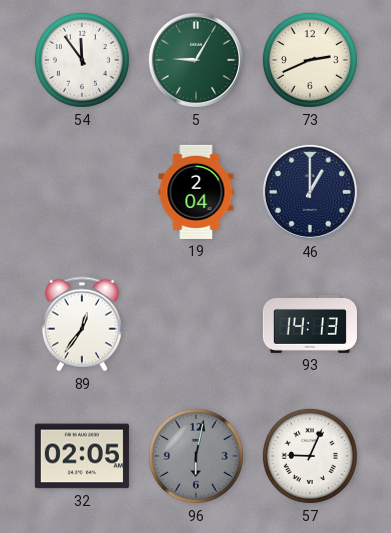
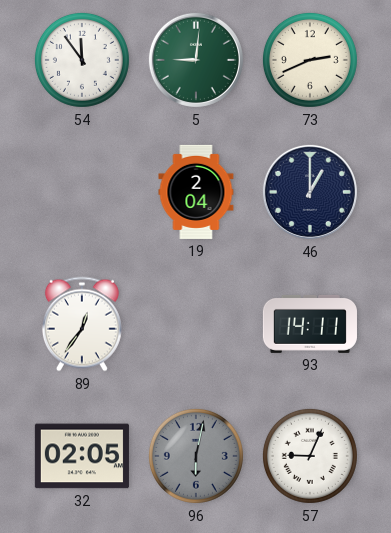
5: 9:05 -> 9:01 (196, 60)
93: 14:13 -> 14:11 (310, 324)
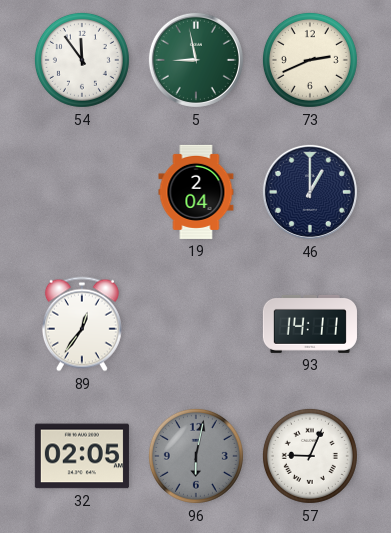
5: 9:01 -> 8:58 (196, 60)
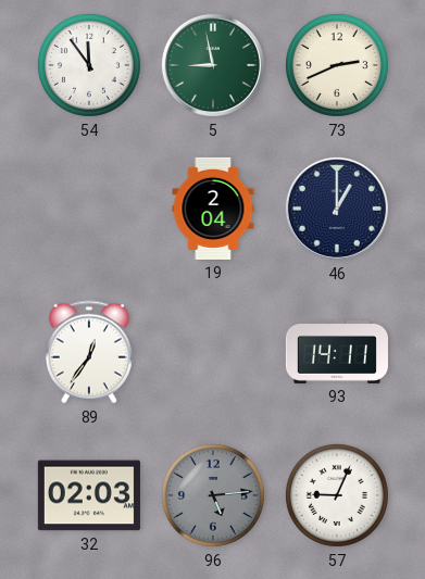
32: 02:05 -> 02:03 (89, 495)
96: 6:02 -> 5:14 (213, 495)
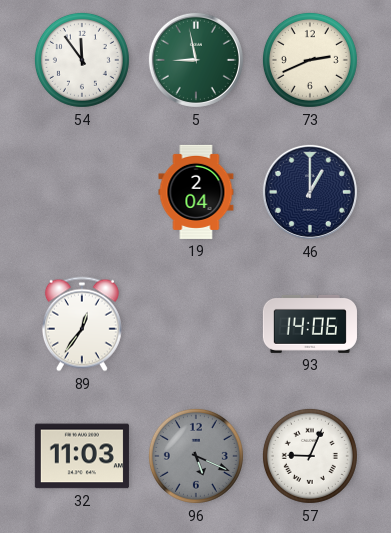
93: 14:11 -> 14:06 (310, 324)
32: 02:03 -> 11:03 (82, 456)
96: 5:14 -> 5:19 (196, 456)
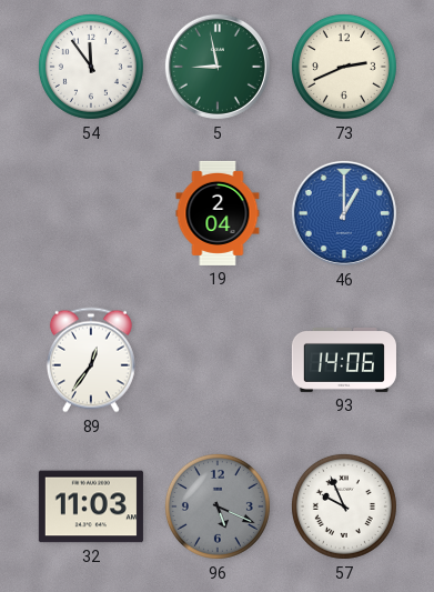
46 dial: navy -> blue (344, 213)
57: 9:04 -> 9:56 (344, 506)
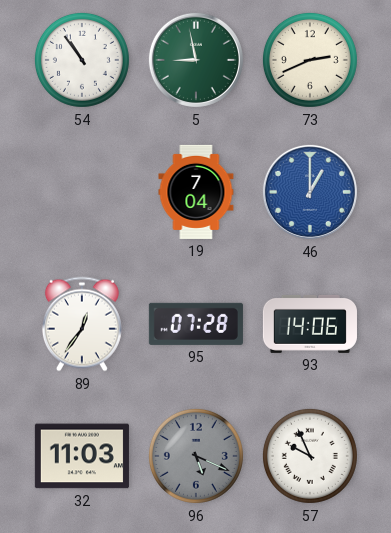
54: 11:54 -> 10:54 (82, 60)
19: 2:04 -> 7:04 (196, 192)
95: none -> 07:28 (196, 324)
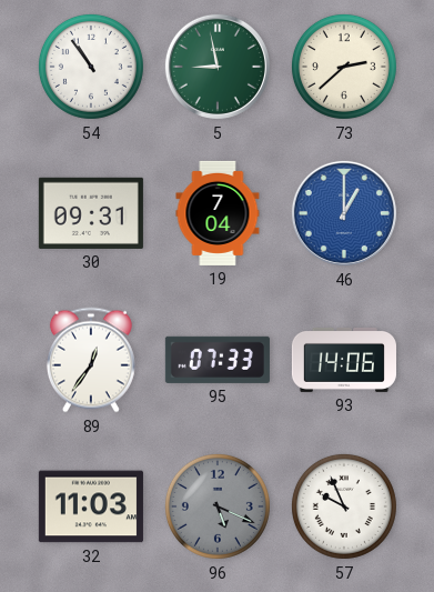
73: 2:41 -> 2:38 (344, 67)
30: none -> 09:31 (91, 213)
95: 07:28 -> 07:33 (218, 360)
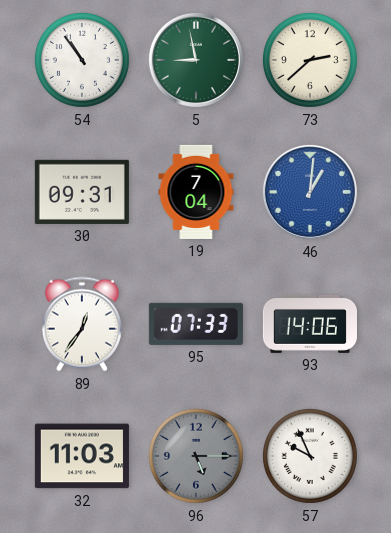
46: 1:00 -> 1:01 (310, 192)
96: 5:19 -> 5:15 (196, 456)
